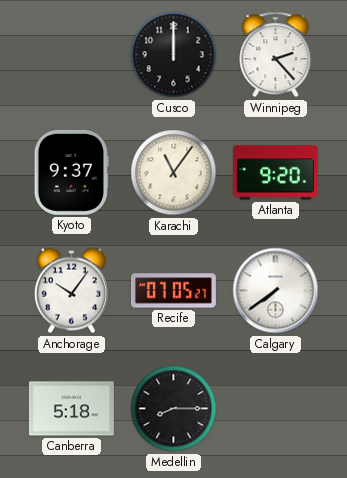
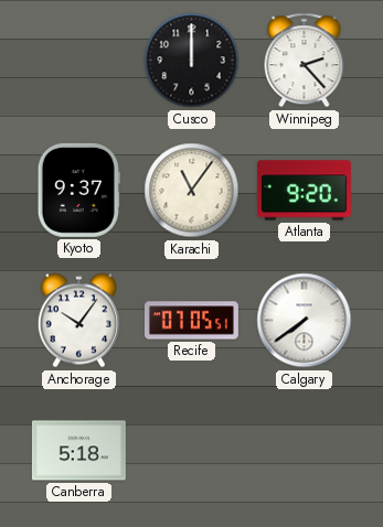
Recife: 07:05:27 -> 07:05:51 (191, 321)
Medellin: 8:15 -> none (174, 409)
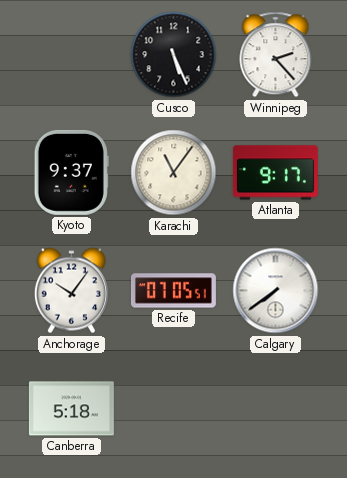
Cusco: 12:00 -> 5:26 (174, 55)
Atlanta: 9:20 -> 9:17 (275, 173)
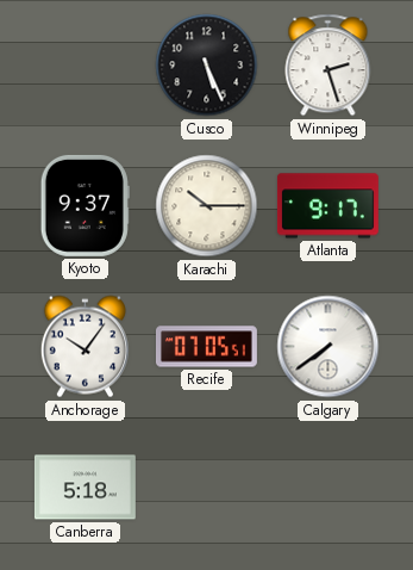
Winnipeg: 2:23 -> 2:27 (328, 66)
Karachi: 11:06 -> 10:15 (207, 206)
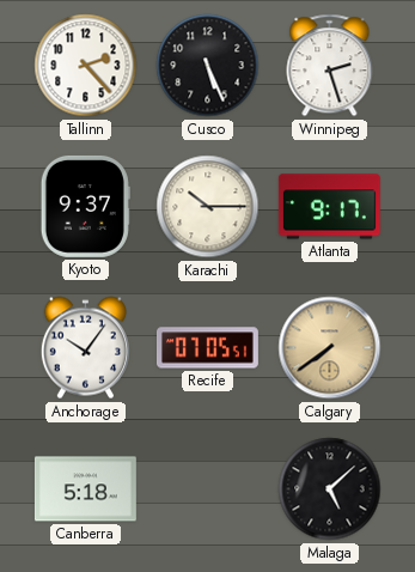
Tallinn: none -> 2:23 (86, 66)
Calgary dial: white -> champagne (330, 348)
Malaga: none -> 5:08 (330, 489)
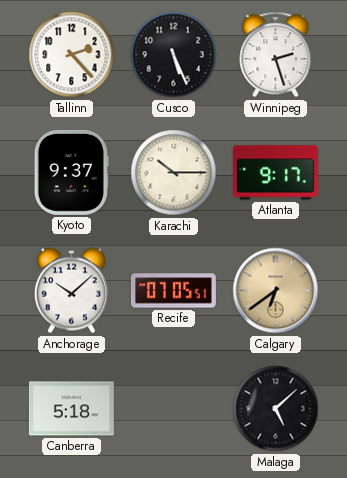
Anchorage: 10:06 -> 10:08 (71, 291)
Calgary: 7:39 -> 6:39 (276, 291)
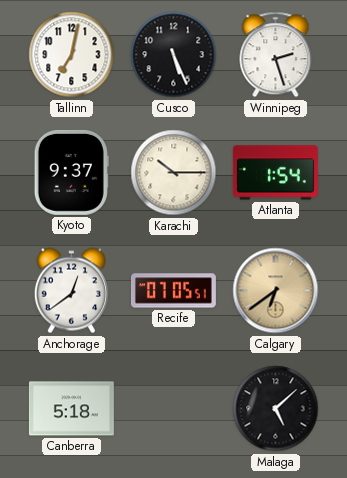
Tallinn: 2:23 -> 7:02 (72, 55)
Atlanta: 9:17 -> 1:54 (275, 173)
Anchorage: 10:08 -> 12:39 (71, 291)
